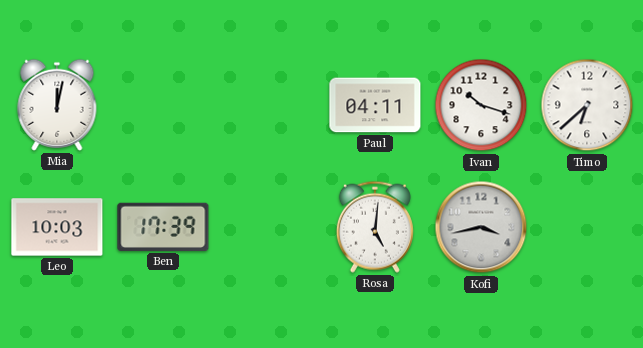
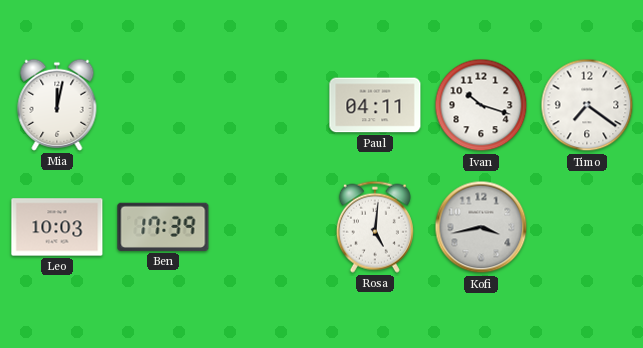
Timo: 6:38 -> 7:21 (587, 105)
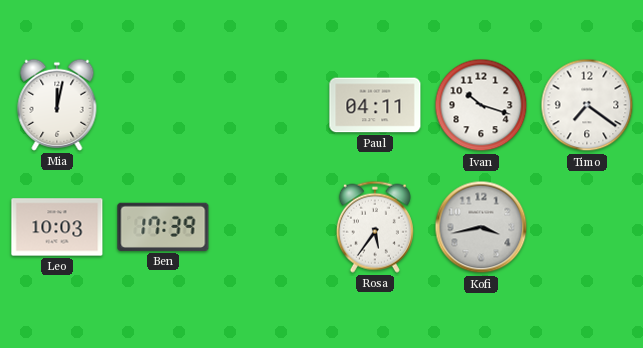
Rosa: 5:01 -> 5:36 (375, 227)
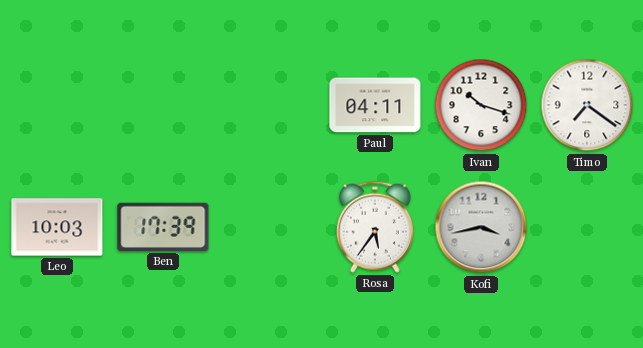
Mia: 12:02 -> none (57, 105)
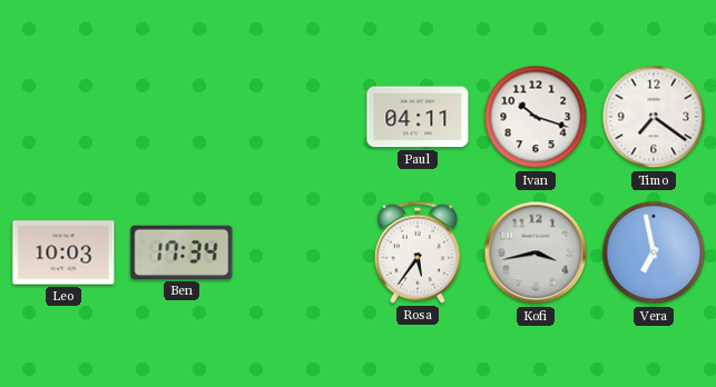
Ben: 17:39 -> 17:34 (182, 252)
Vera: none -> 6:58 (654, 252)
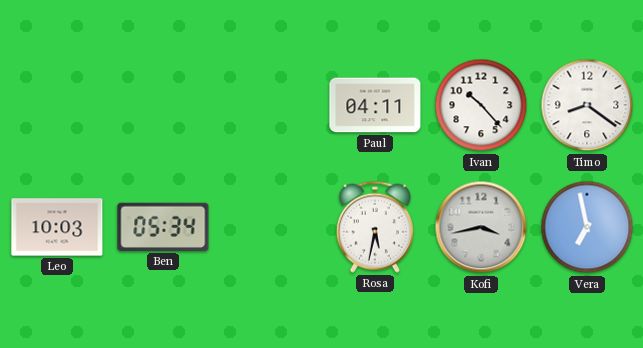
Ivan: 10:18 -> 10:23 (481, 105)
Timo: 7:21 -> 8:21 (587, 105)
Ben: 17:34 -> 05:34 (163, 227)
Rosa: 5:36 -> 5:32 (375, 227)
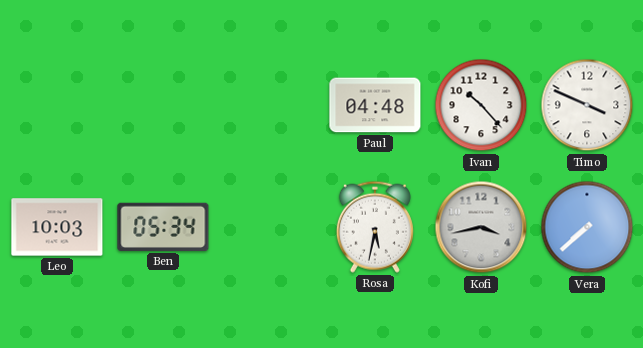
Paul: 04:11 -> 04:48 (375, 105)
Timo: 8:21 -> 3:49 (587, 105)
Vera: 6:58 -> 7:38 (587, 227)
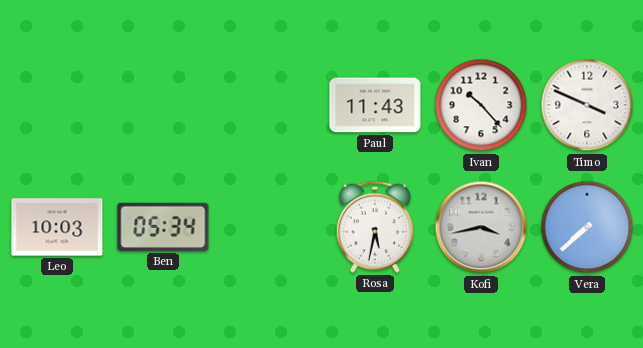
Paul: 04:48 -> 11:43 (375, 105)
